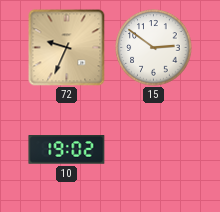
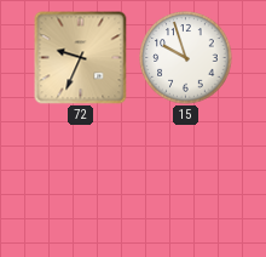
15: 2:51 -> 9:57 (186, 58)
10: 19:02 -> none (67, 150)
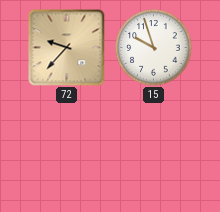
72: 9:34 -> 9:37 (67, 48)
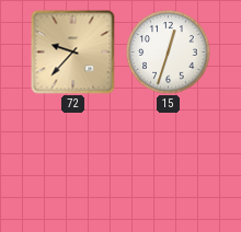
15: 9:57 -> 12:33 (169, 53)
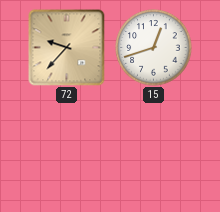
15: 12:33 -> 12:42 (154, 48)
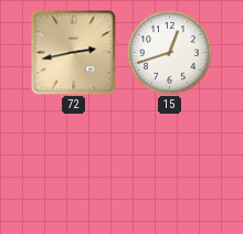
72: 9:37 -> 2:43 (74, 53)
